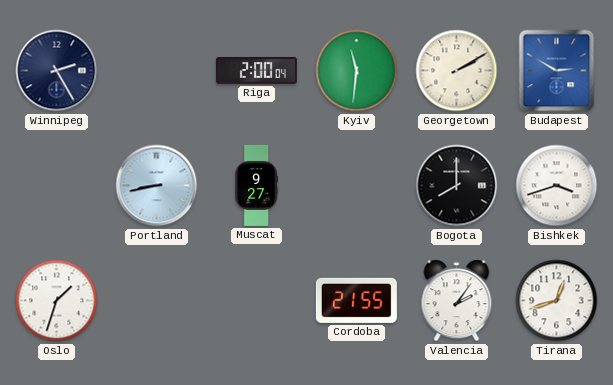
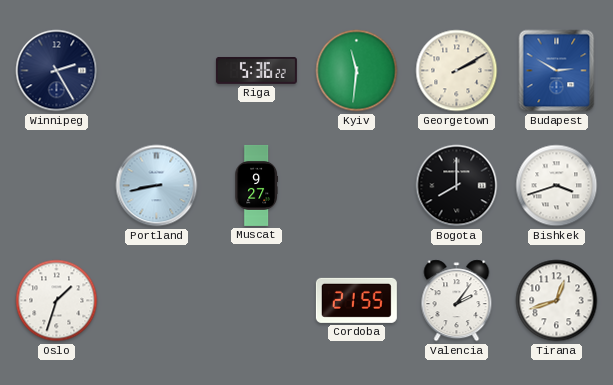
Riga: 2:00 -> 5:36 (256, 70)
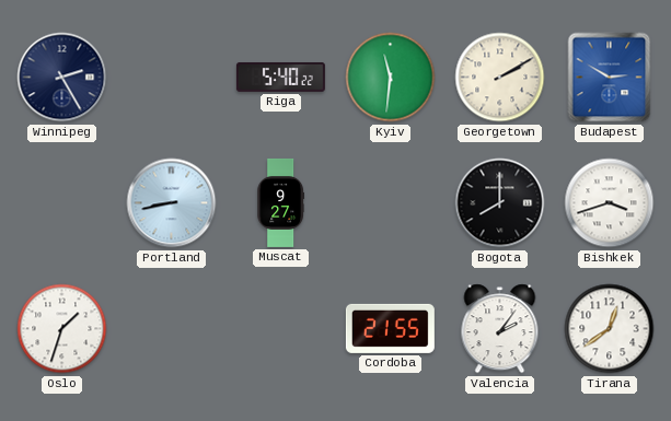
Riga: 5:36 -> 5:40 (280, 77)
Tirana: 12:42 -> 12:39 (610, 329)
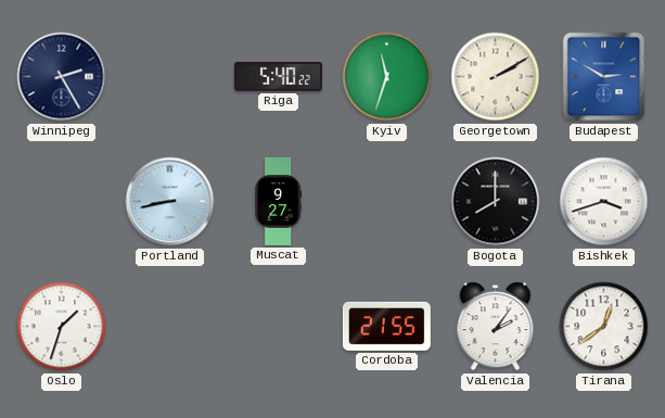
Kyiv: 11:31 -> 11:33 (387, 77)
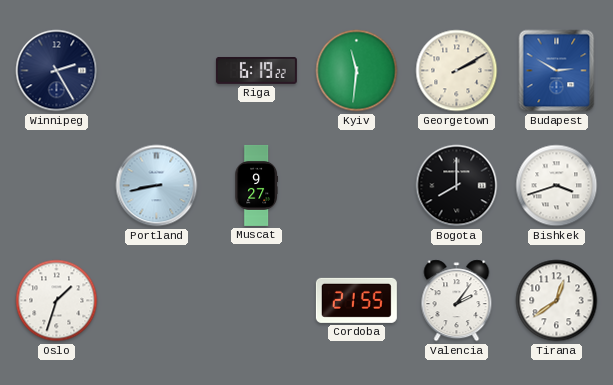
Riga: 5:40 -> 6:19 (256, 70)
Kyiv: 11:33 -> 11:31 (357, 71)
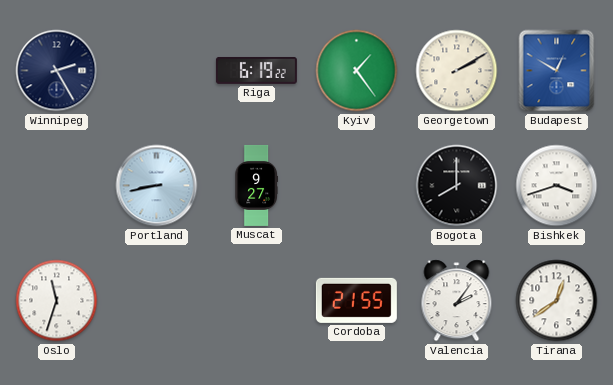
Kyiv: 11:31 -> 1:24 (357, 71)
Budapest: 2:50 -> 12:50 (557, 71)
Oslo: 1:33 -> 11:33 (57, 301)
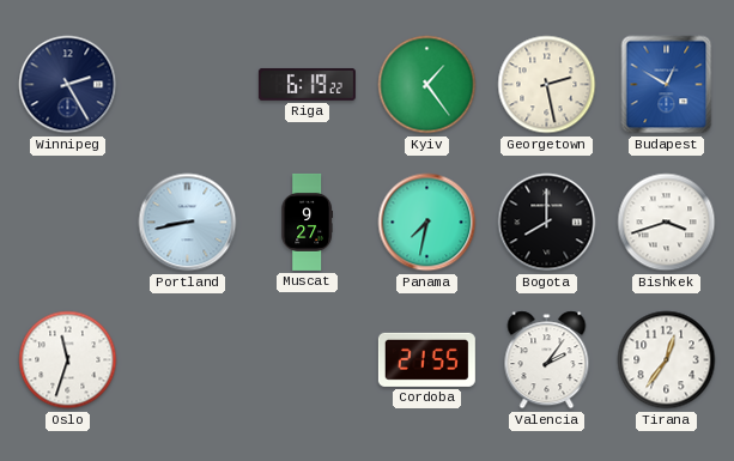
Georgetown: 2:10 -> 2:28 (547, 85)
Panama: none -> 7:32 (427, 223)
Tirana: 12:39 -> 12:36 (667, 360)
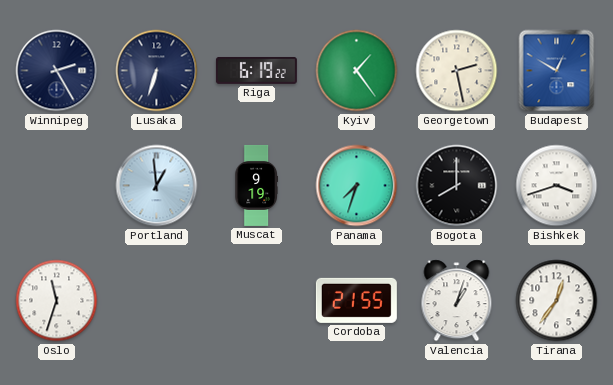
Lusaka: none -> 6:33 (157, 71)
Portland: 8:43 -> 12:59 (157, 186)
Muscat: 9:27 -> 9:19 (256, 185)
Panama: 7:32 -> 7:33 (357, 186)
Valencia: 2:06 -> 1:03 (457, 301)
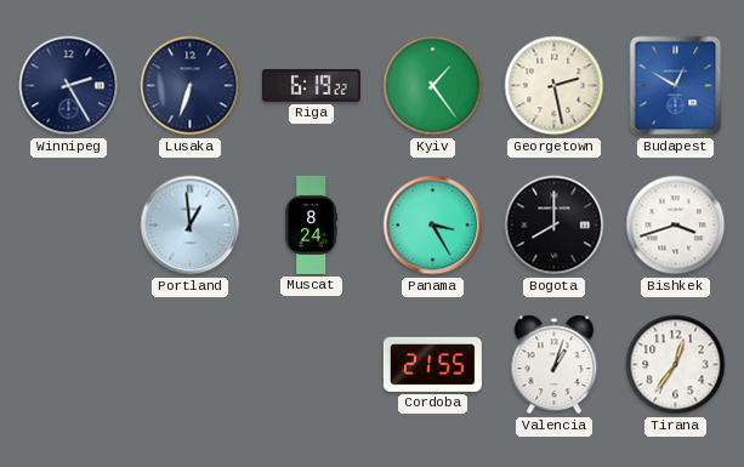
Muscat: 9:19 -> 8:24 (311, 224)
Panama: 7:33 -> 3:25 (433, 226)
Oslo: 11:33 -> none (57, 301)
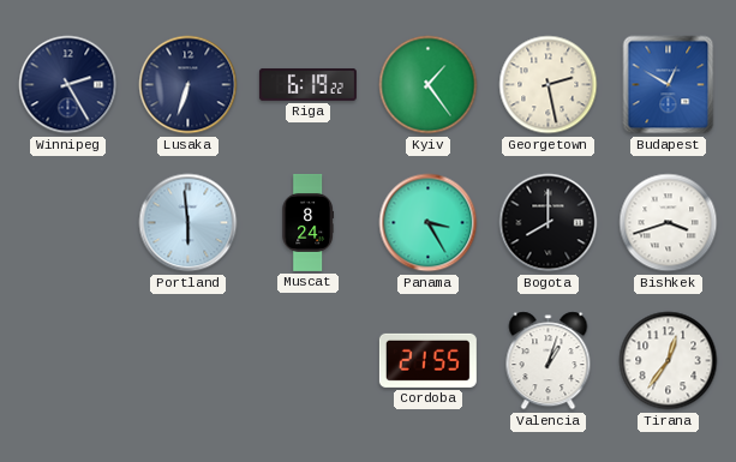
Portland: 12:59 -> 5:59 (189, 223)
